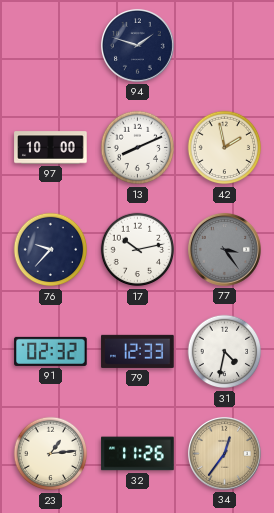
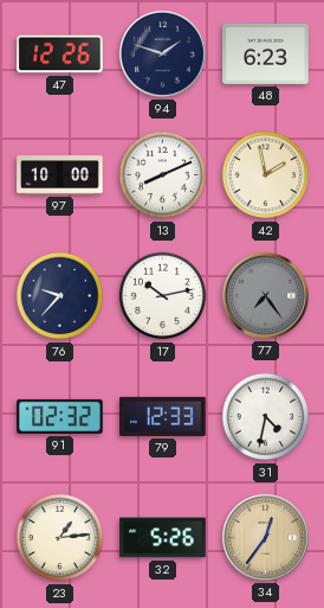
47: none -> 12:26 (60, 55)
48: none -> 6:23 (266, 53)
77: 3:24 -> 7:24 (266, 296)
32: 11:26 -> 5:26 (163, 538)
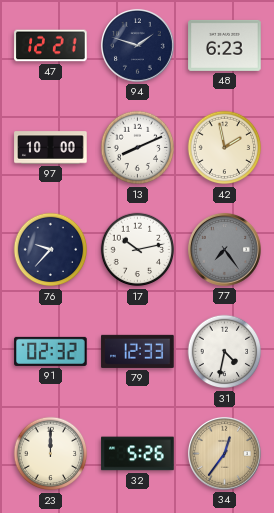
47: 12:26 -> 12:21 (51, 46)
23: 1:14 -> 12:00 (51, 454)
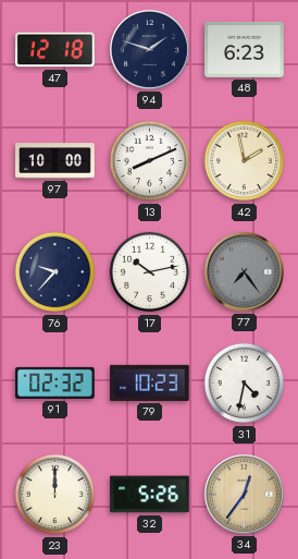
47: 12:21 -> 12:18 (55, 50)
79: 12:33 -> 10:23 (150, 382)
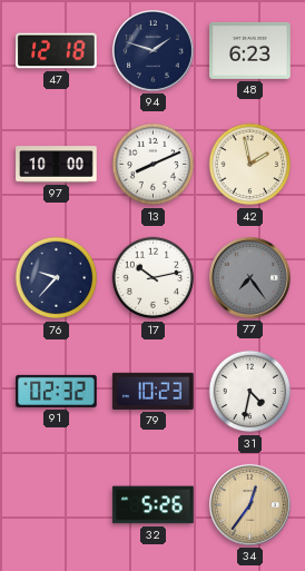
23: 12:00 -> none (55, 495)
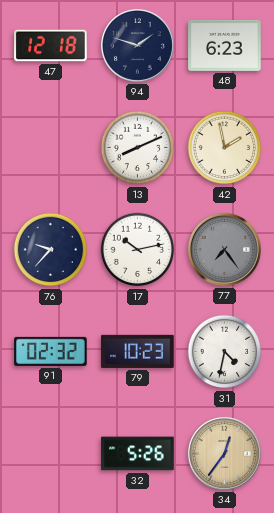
97: 10:00 -> none (57, 165)
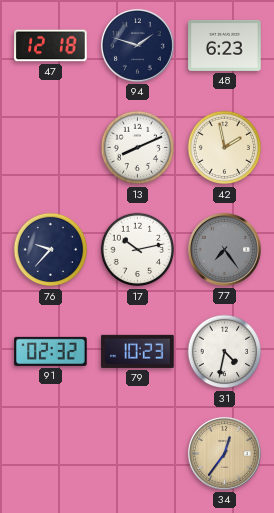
32: 5:26 -> none (138, 454)
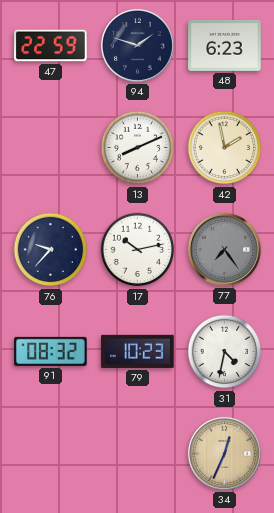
47: 12:18 -> 22:59 (51, 46)
91: 02:32 -> 08:32 (51, 351)
34: 12:36 -> 12:34 (225, 454)
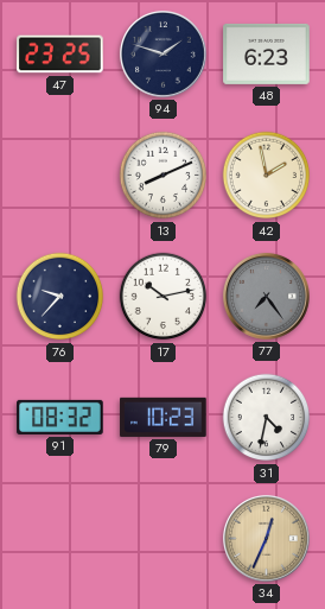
47: 22:59 -> 23:25 (60, 55)
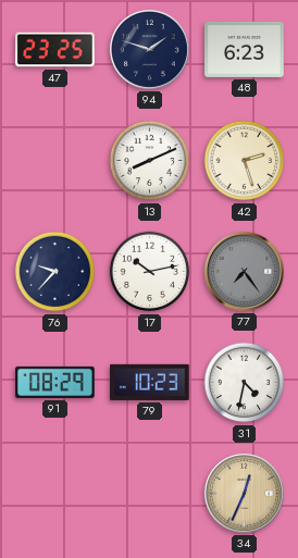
42: 1:58 -> 2:27 (245, 161)
91: 08:32 -> 08:29 (55, 382)
